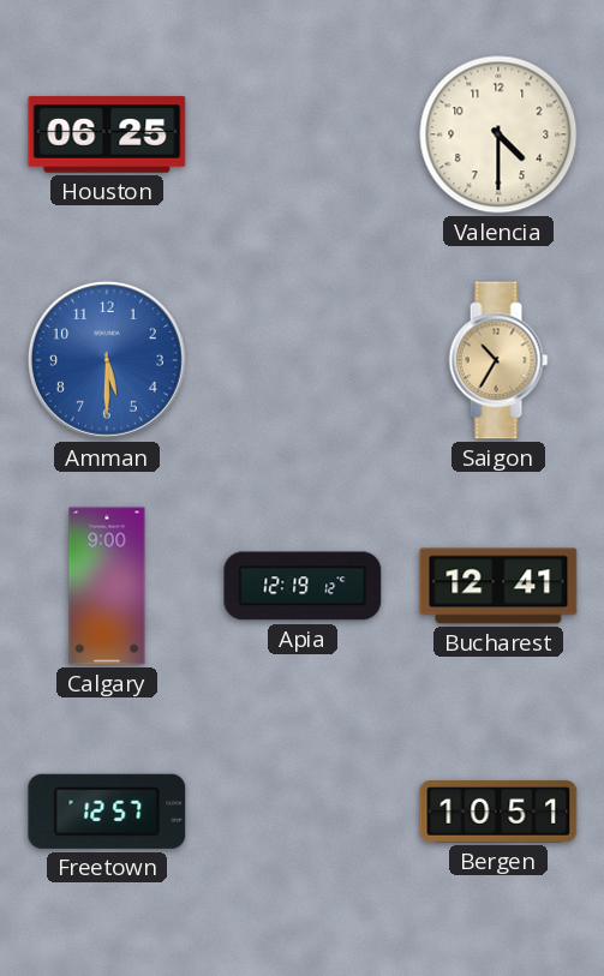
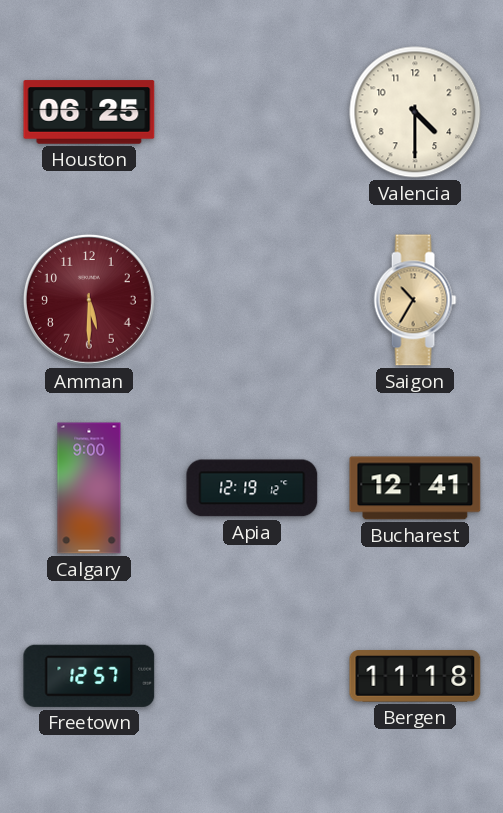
Amman dial: blue -> burgundy (89, 300)
Bergen: 10:51 -> 11:18 (415, 676)
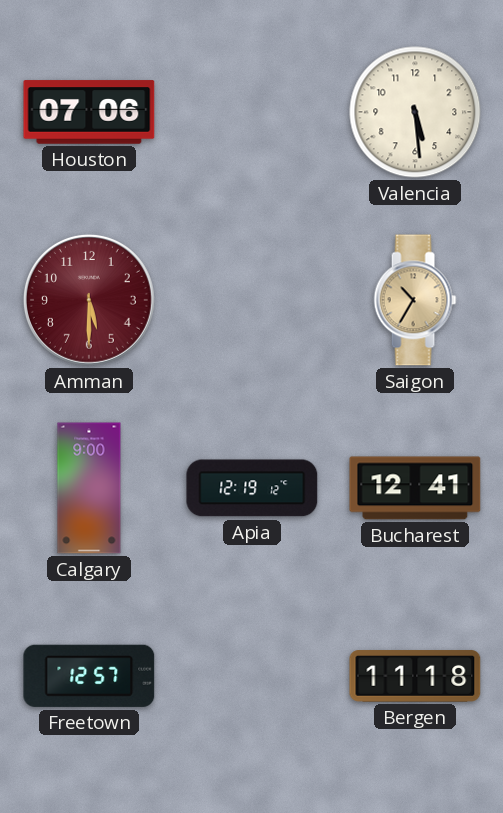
Houston: 06:25 -> 07:06 (89, 112)
Valencia: 4:30 -> 5:29 (415, 112)
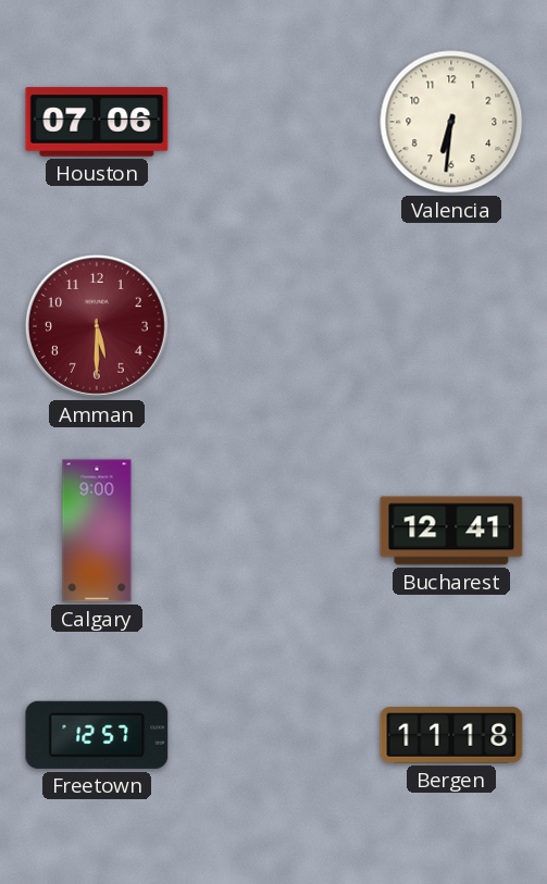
Valencia: 5:29 -> 6:31 (451, 122)
Saigon: 10:35 -> none (415, 300)
Apia: 12:19 -> none (252, 488)
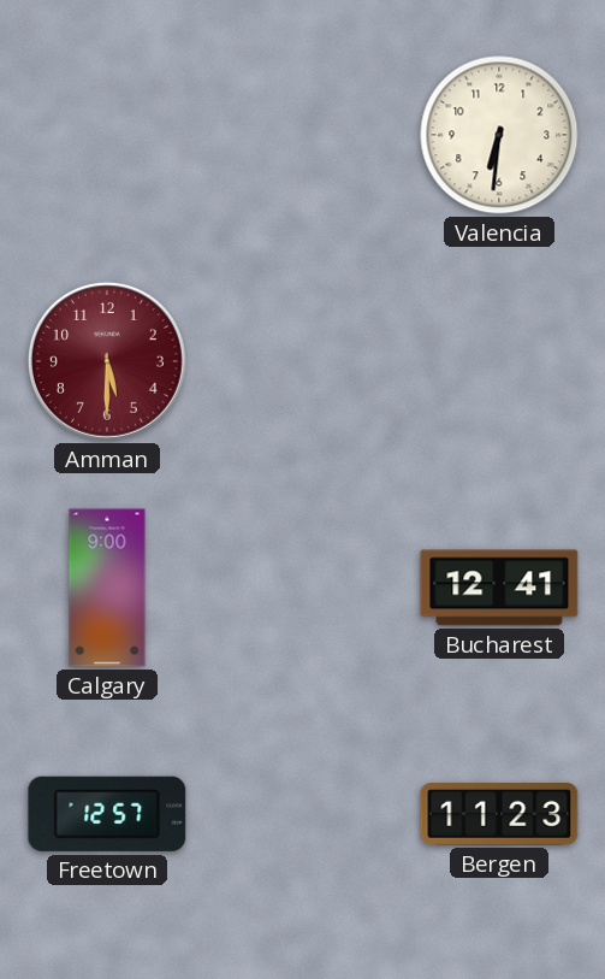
Houston: 07:06 -> none (97, 122)
Bergen: 11:18 -> 11:23 (499, 814)
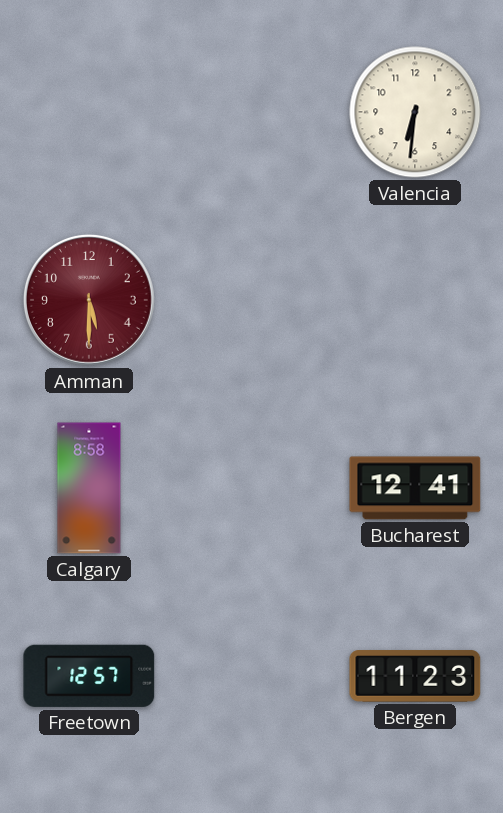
Calgary: 9:00 -> 8:58 (89, 488)
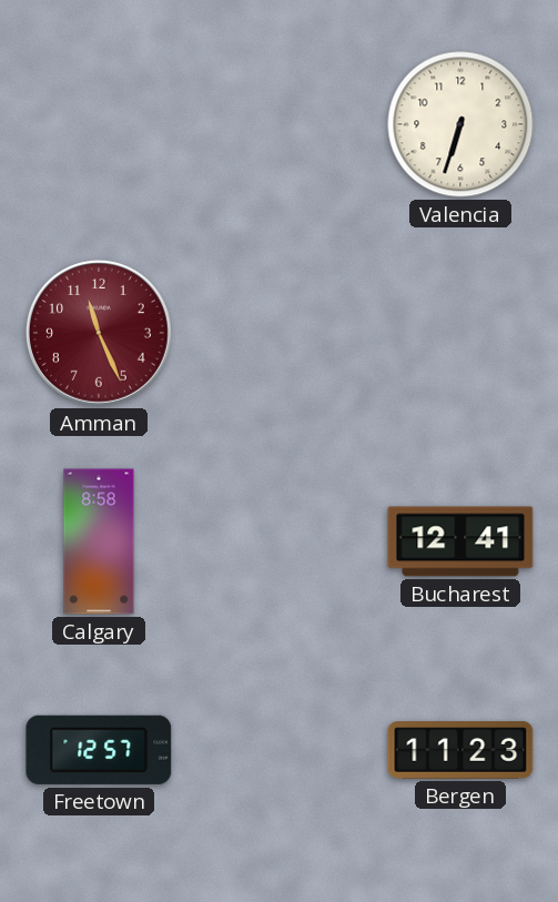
Valencia: 6:31 -> 6:33 (460, 124)
Amman: 5:30 -> 11:26 (99, 333)
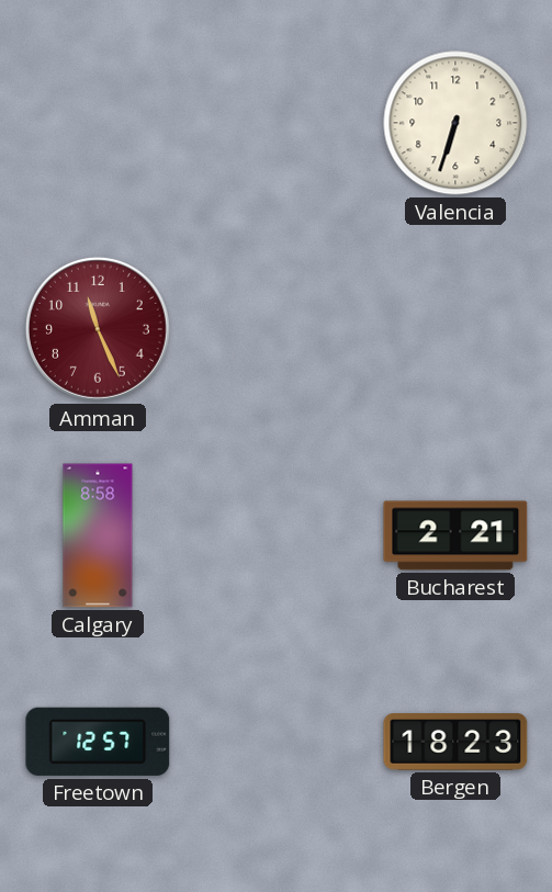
Bucharest: 12:41 -> 2:21 (455, 535)
Bergen: 11:23 -> 18:23 (455, 742)
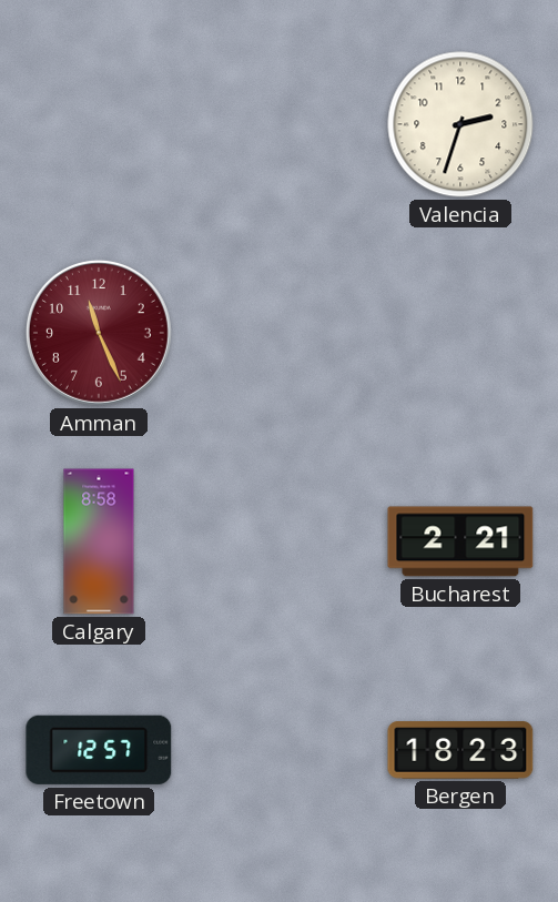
Valencia: 6:33 -> 2:33 (460, 124)
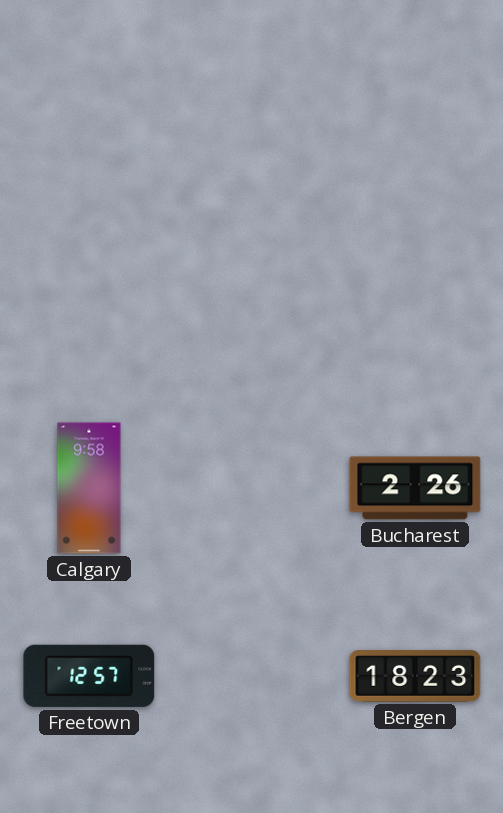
Valencia: 2:33 -> none (460, 124)
Amman: 11:26 -> none (99, 333)
Calgary: 8:58 -> 9:58 (89, 488)
Bucharest: 2:21 -> 2:26 (415, 488)
